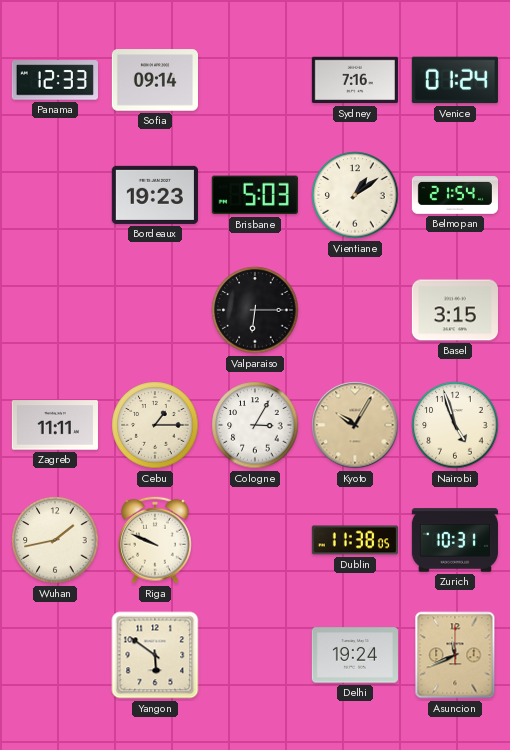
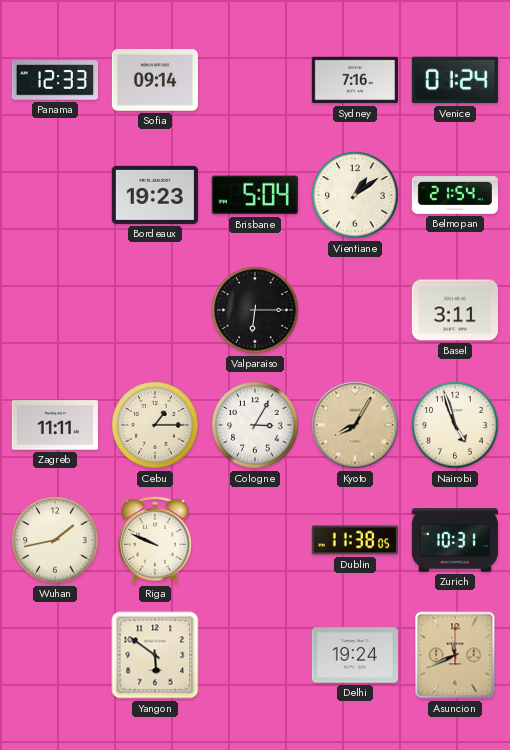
Brisbane: 5:03 -> 5:04 (255, 195)
Basel: 3:15 -> 3:11 (455, 310)
Kyoto: 10:05 -> 8:05 (355, 425)
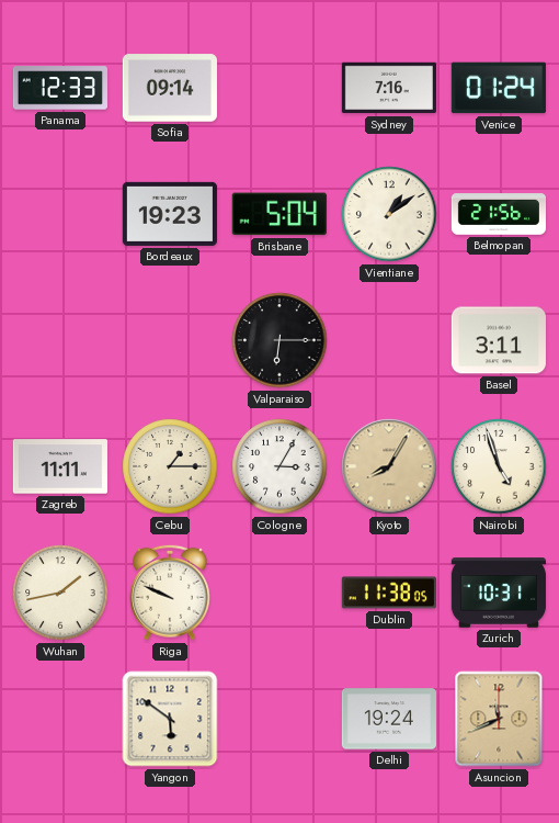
Belmopan: 21:54 -> 21:56 (498, 214)
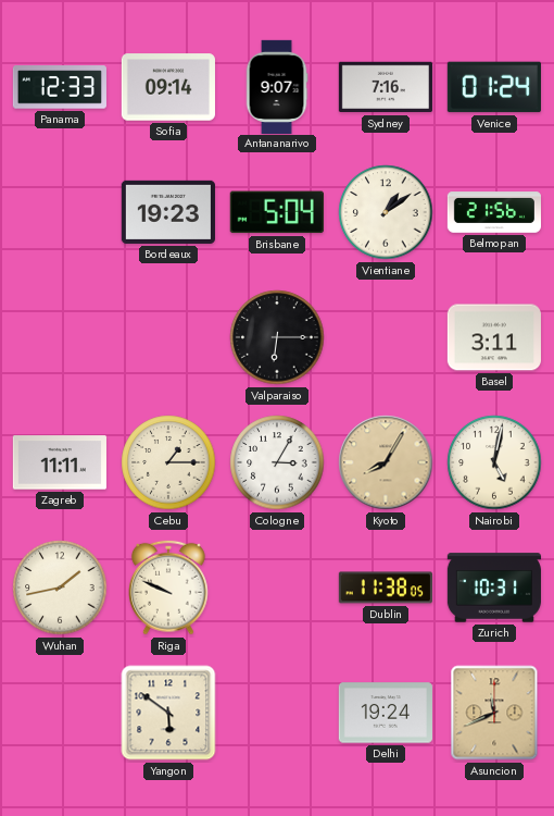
Antananarivo: none -> 9:07 (277, 86)
Nairobi: 4:57 -> 5:02 (494, 462)
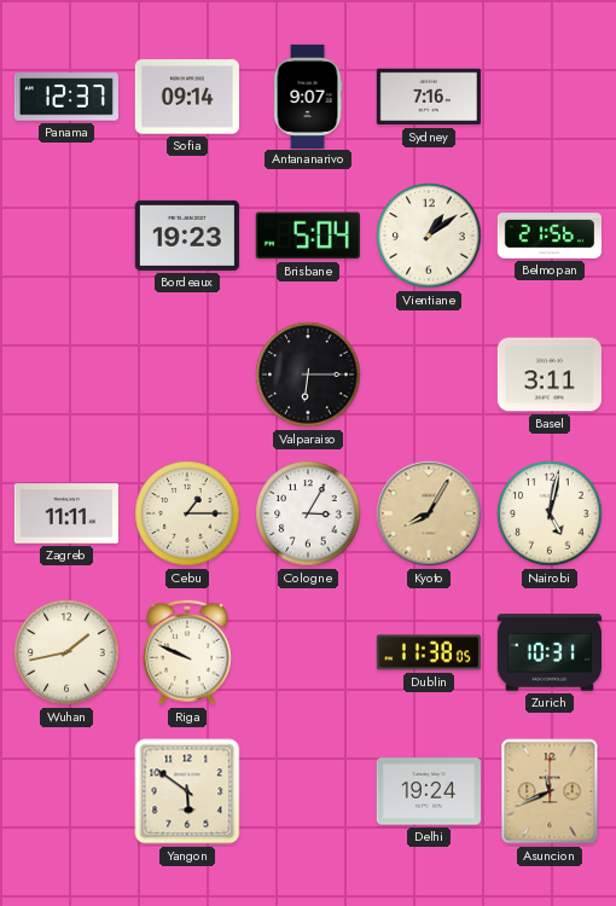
Panama: 12:33 -> 12:37 (66, 97)
Venice: 01:24 -> none (494, 87)
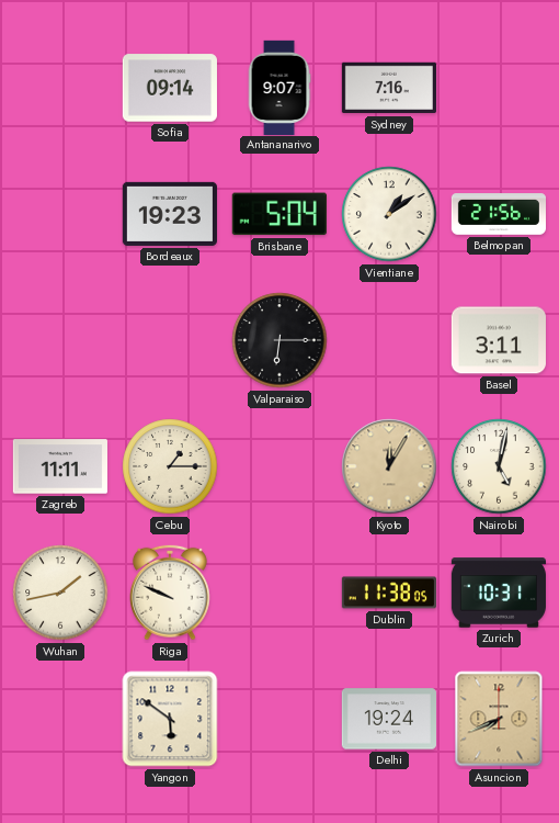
Panama: 12:37 -> none (66, 97)
Cologne: 3:05 -> none (308, 513)
Kyoto: 8:05 -> 12:05 (389, 466)
Asuncion: 11:41 -> 7:41 (499, 719)
